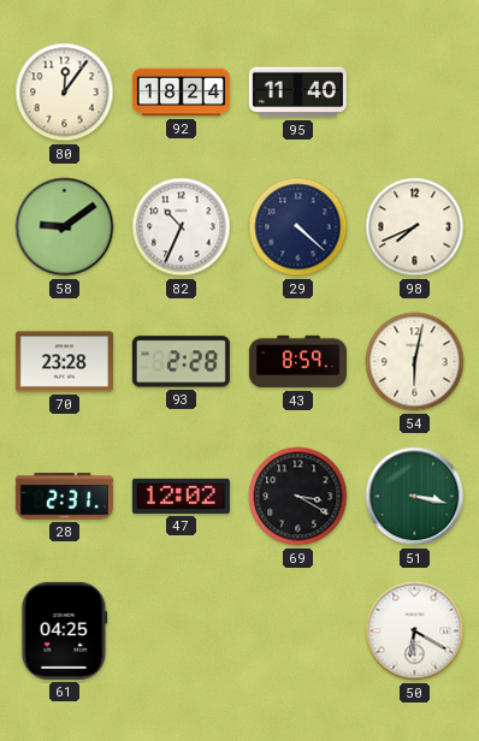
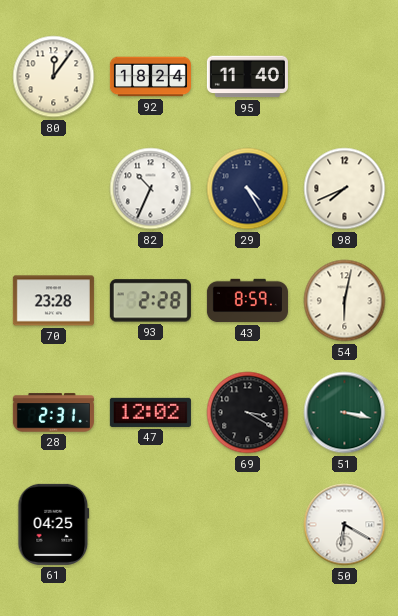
58: 9:09 -> none (65, 227)
29: 4:22 -> 4:25 (248, 189)
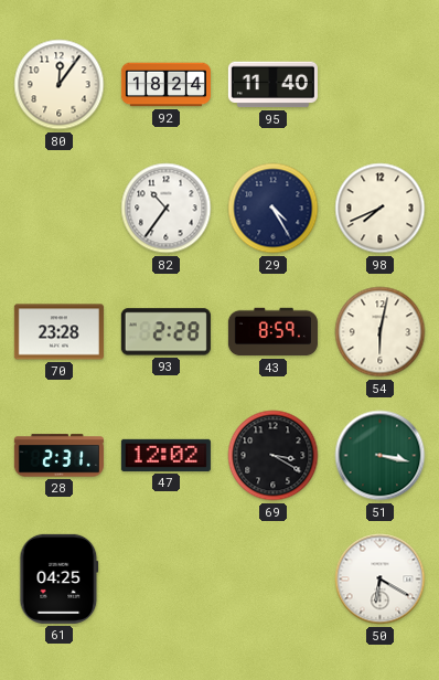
82: 10:34 -> 10:36 (167, 209)
